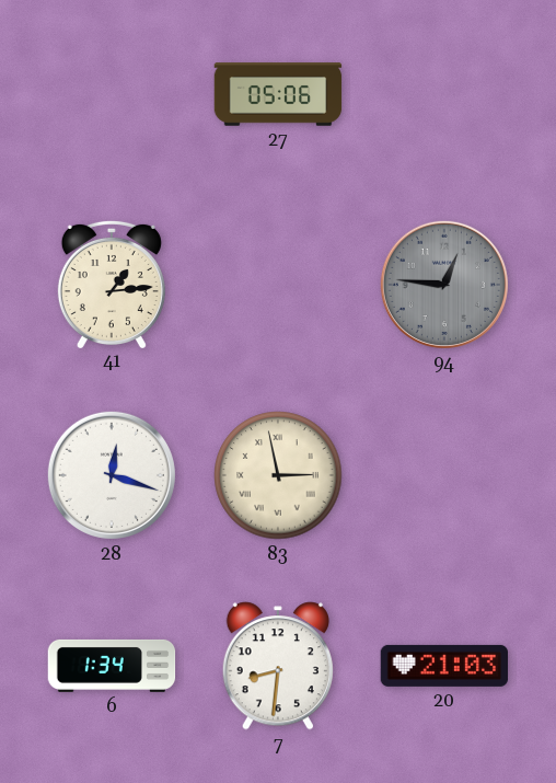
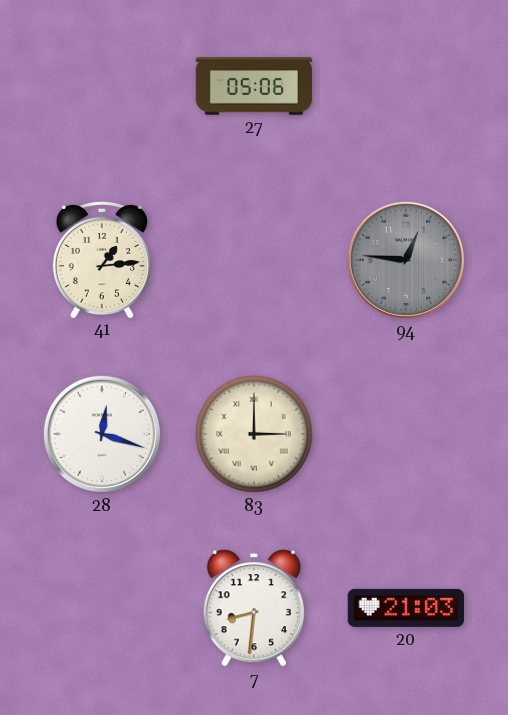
83: 2:58 -> 3:00 (254, 434)
6: 1:34 -> none (112, 666)
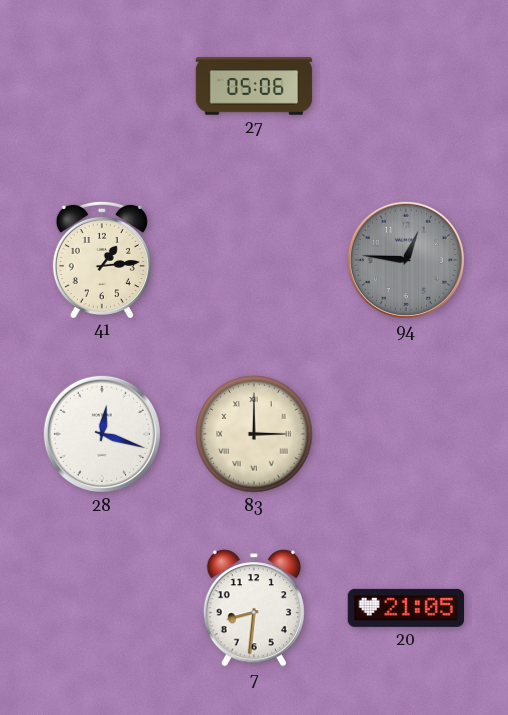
20: 21:03 -> 21:05 (406, 608)
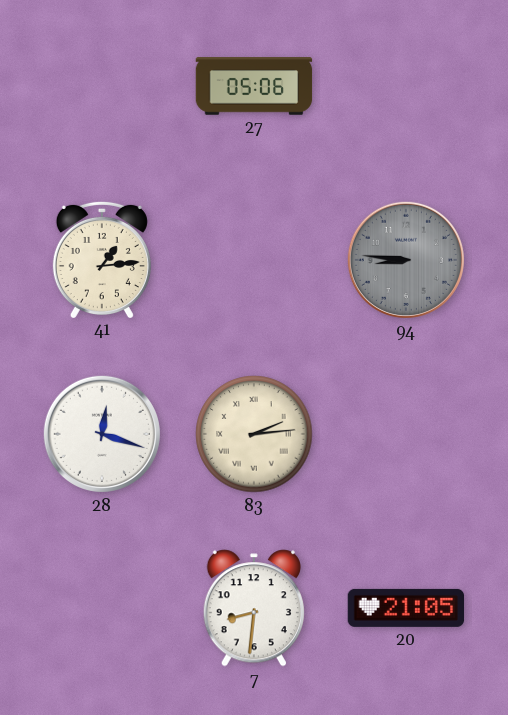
94: 12:46 -> 8:46 (406, 260)
83: 3:00 -> 2:14 (254, 434)
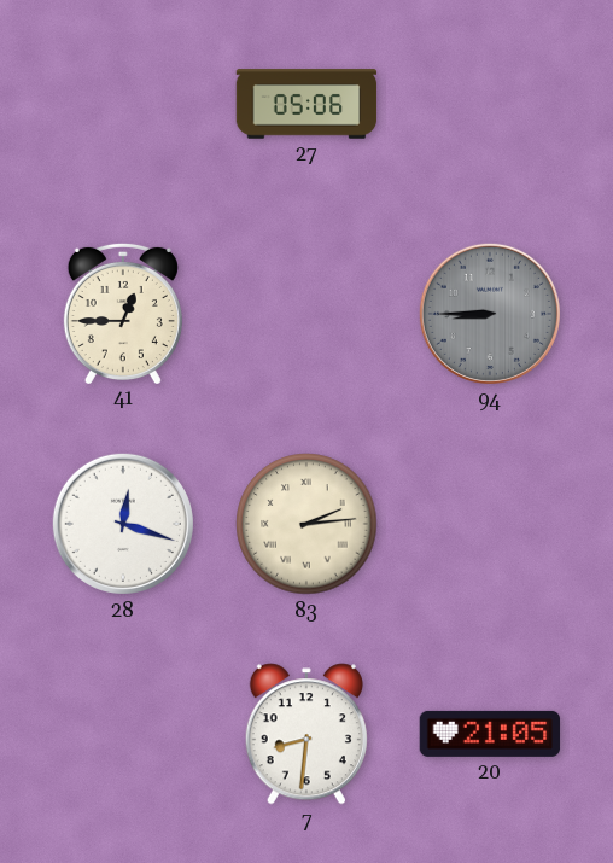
41: 1:14 -> 12:45 (123, 313)
94: 8:46 -> 8:45 (490, 314)
